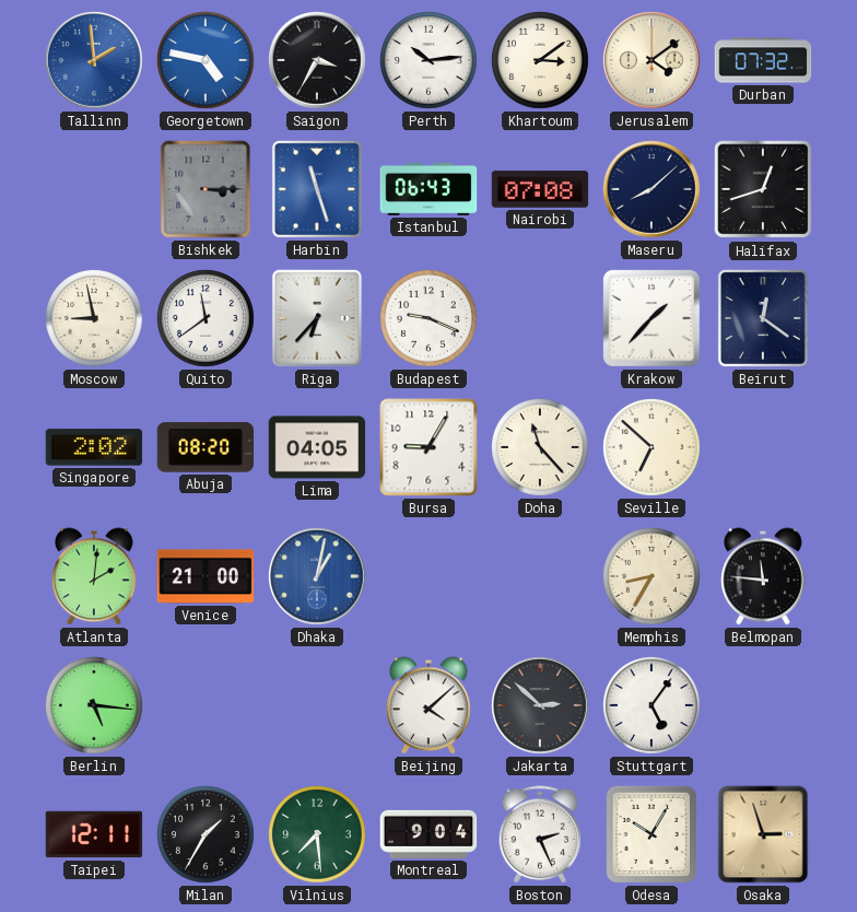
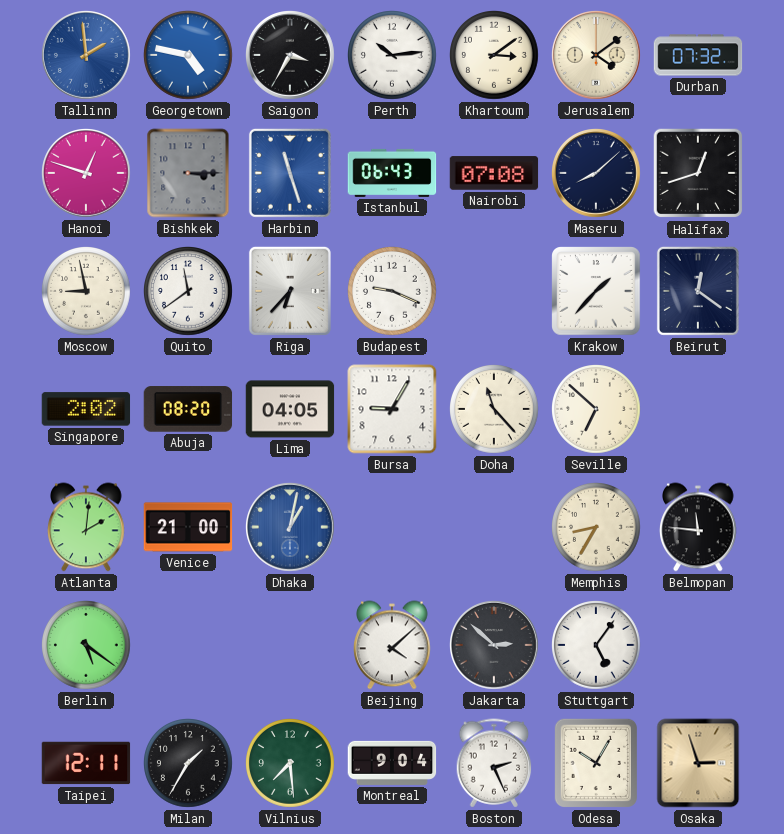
Hanoi: none -> 12:48 (87, 174)
Berlin: 5:16 -> 5:21 (87, 646)
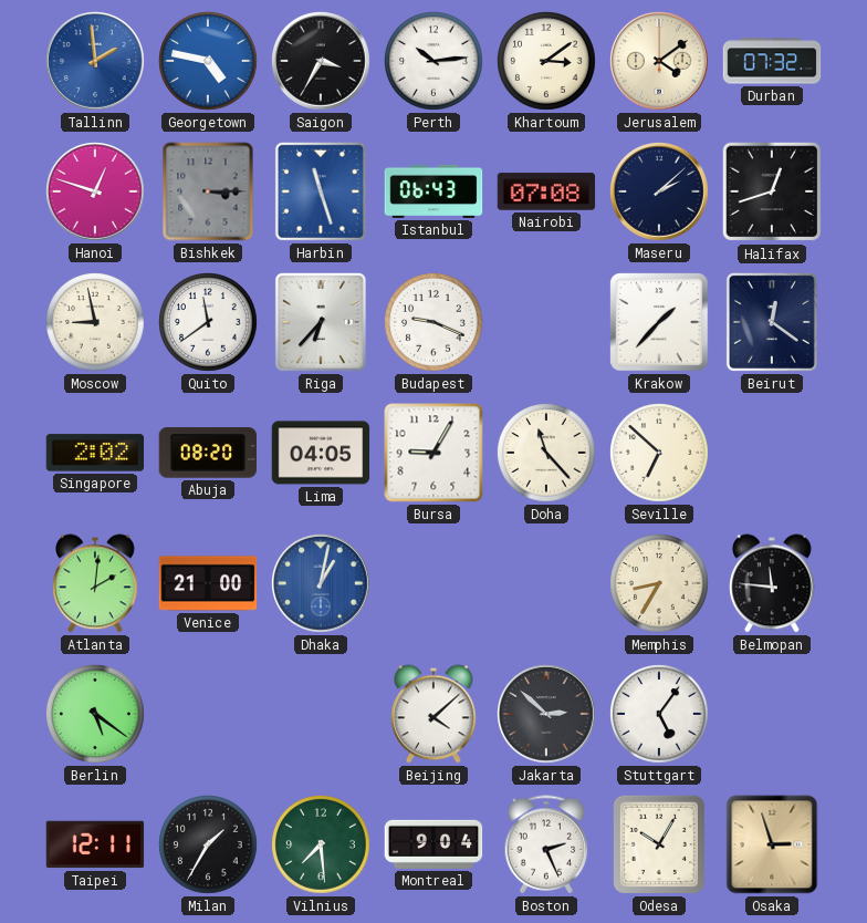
Maseru: 8:08 -> 2:08 (660, 193)
